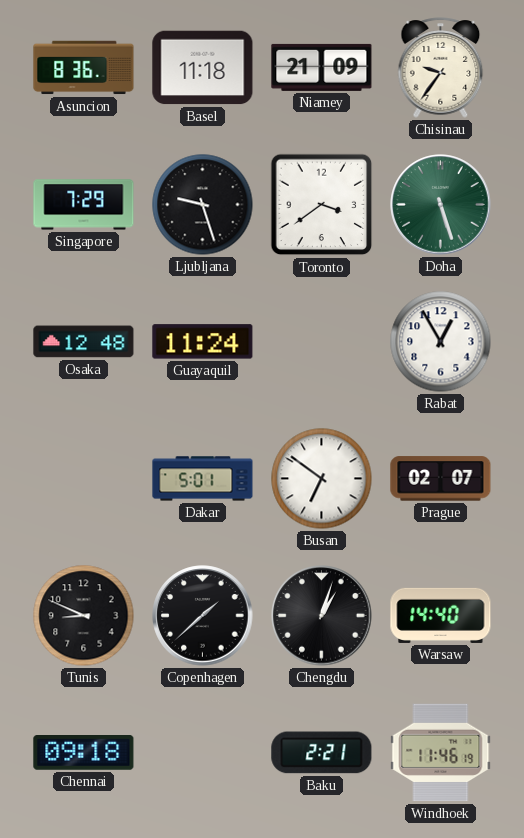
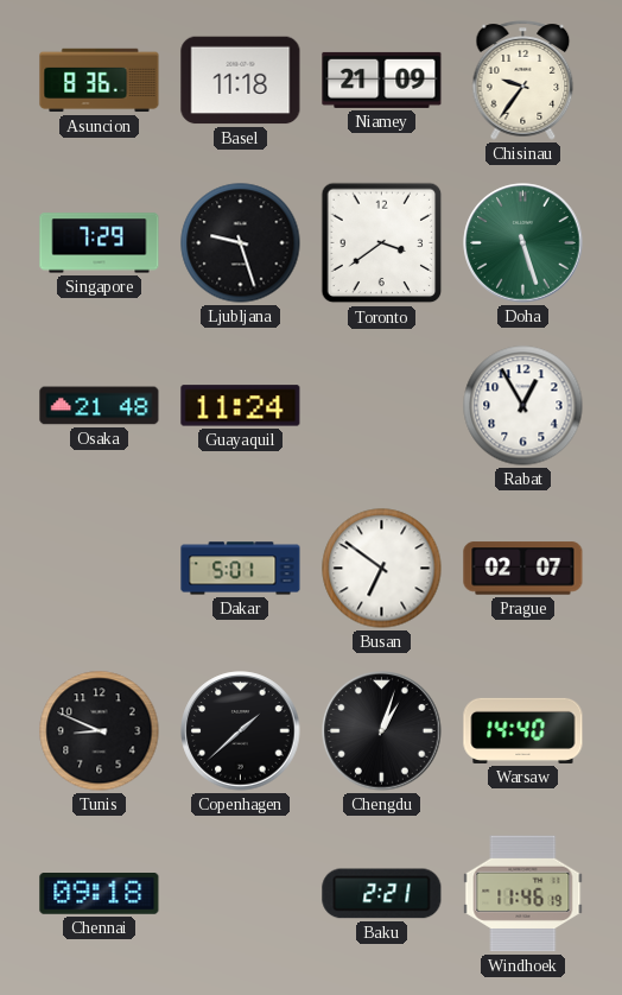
Osaka: 12:48 -> 21:48 (100, 406)
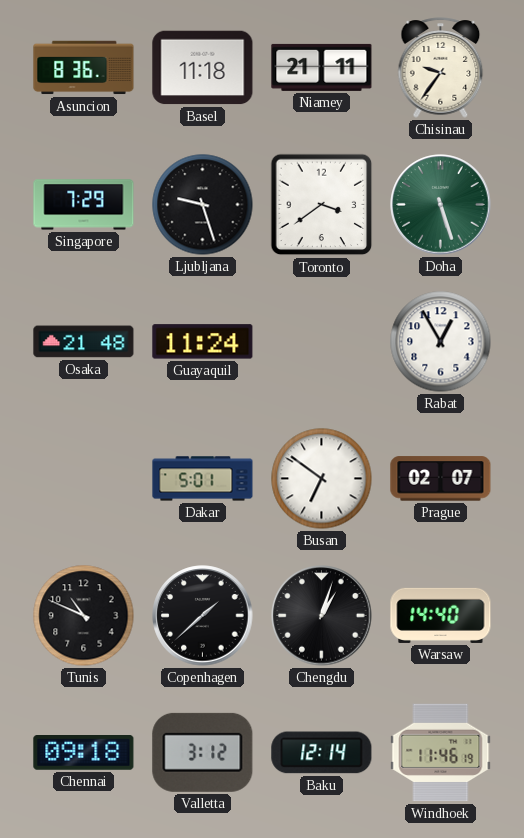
Niamey: 21:09 -> 21:11 (322, 67)
Tunis: 8:49 -> 10:49 (84, 616)
Valletta: none -> 3:12 (203, 752)
Baku: 2:21 -> 12:14 (322, 753)
